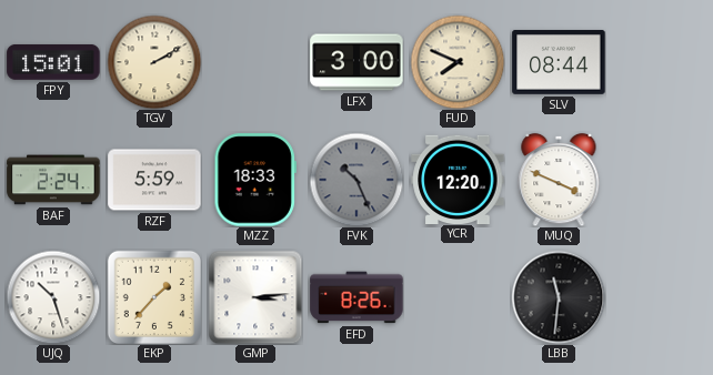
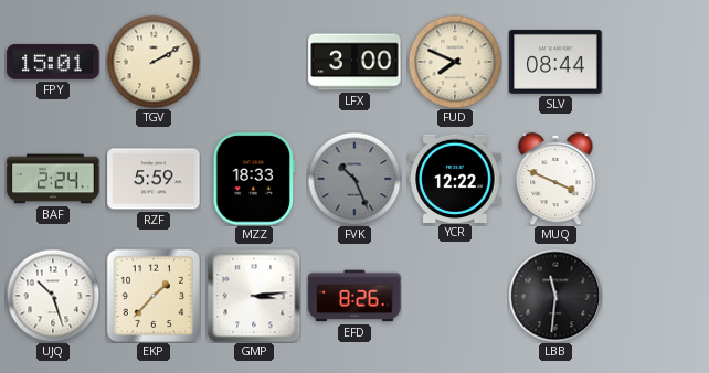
YCR: 12:20 -> 12:22 (455, 178)
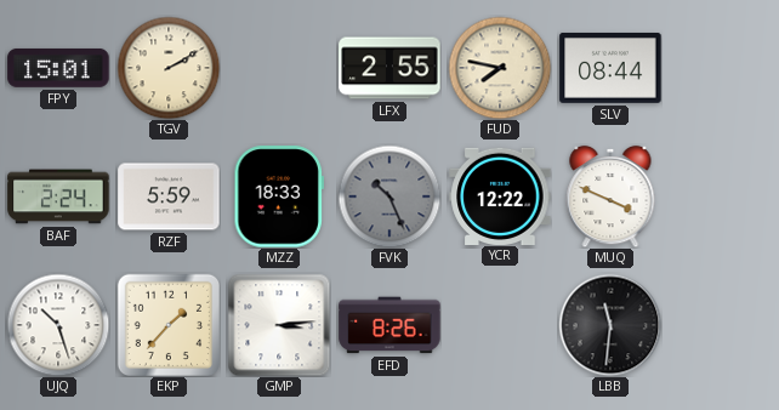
LFX: 3:00 -> 2:55 (389, 68)
FUD: 7:49 -> 7:47 (500, 68)
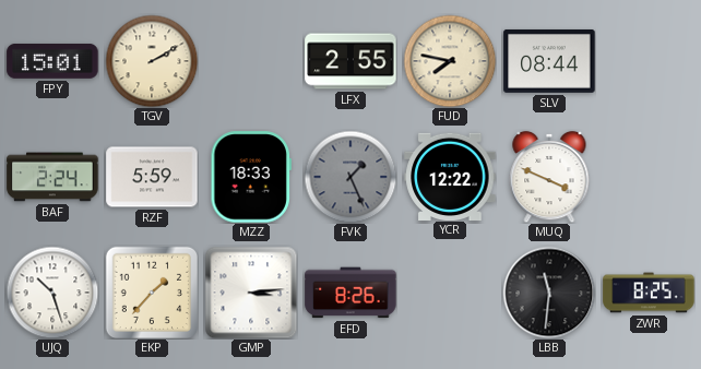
FVK: 10:26 -> 1:26 (350, 177)
ZWR: none -> 8:25 (649, 293)
